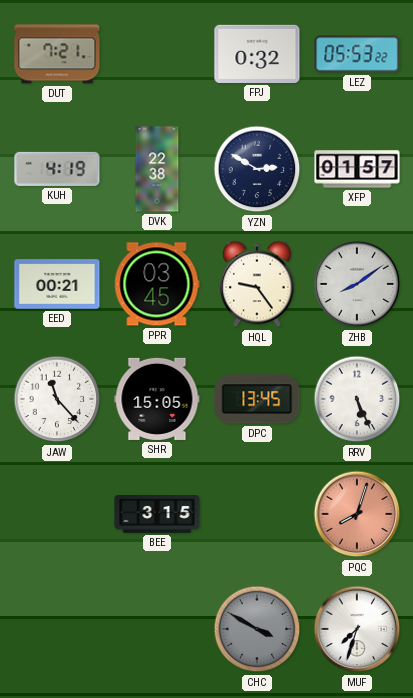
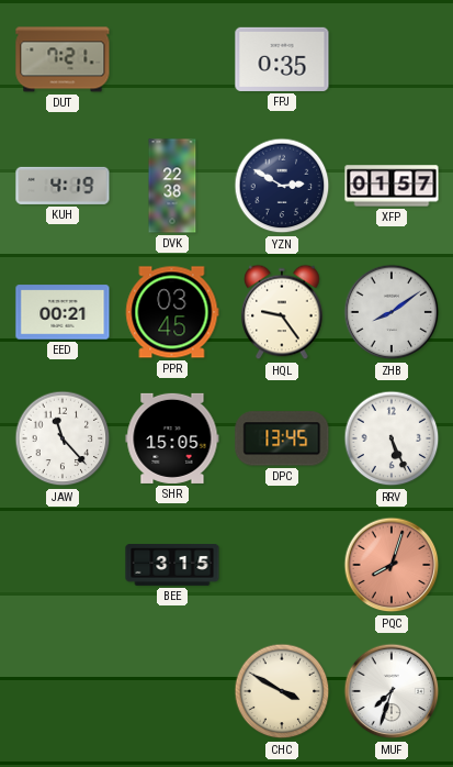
FPJ: 0:32 -> 0:35 (282, 59)
LEZ: 05:53 -> none (357, 54)
CHC dial: grey -> cream (282, 691)
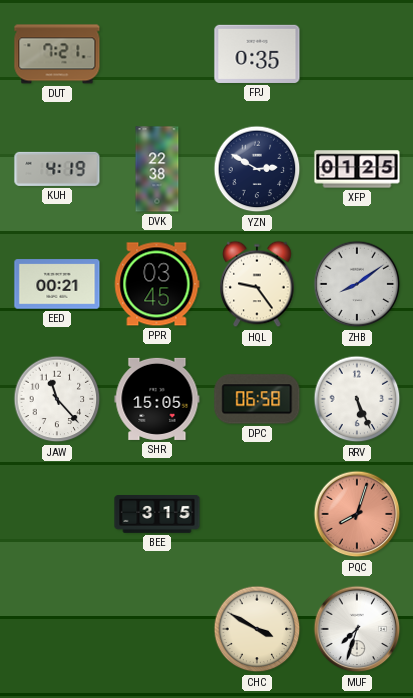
XFP: 01:57 -> 01:25 (357, 169)
DPC: 13:45 -> 06:58 (257, 399)
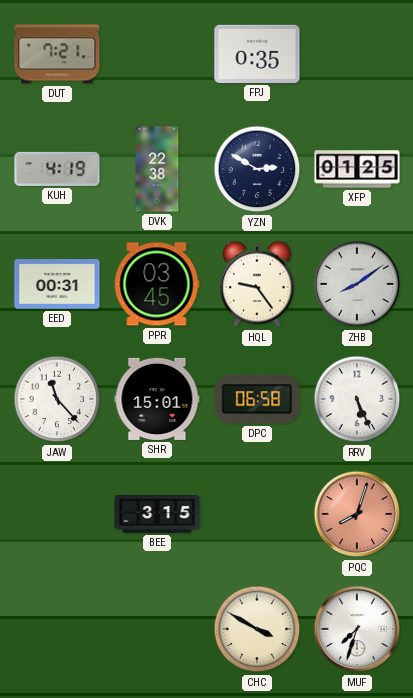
EED: 00:21 -> 00:31 (57, 284)
SHR: 15:05 -> 15:01 (157, 399)
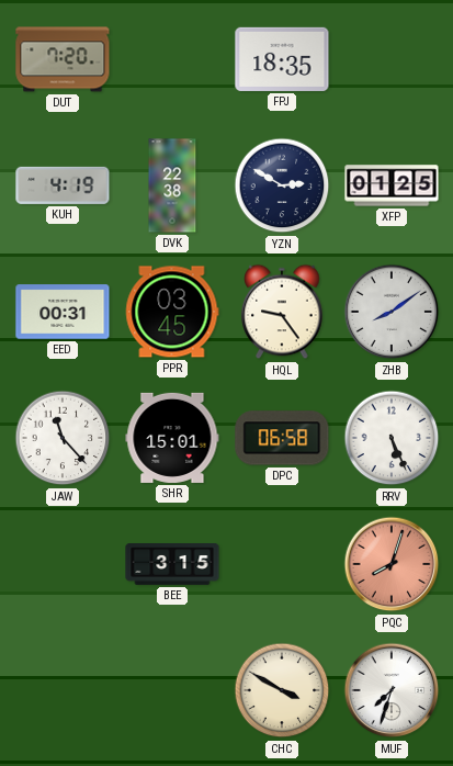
DUT: 7:21 -> 7:20 (63, 59)
FPJ: 0:35 -> 18:35 (282, 59)
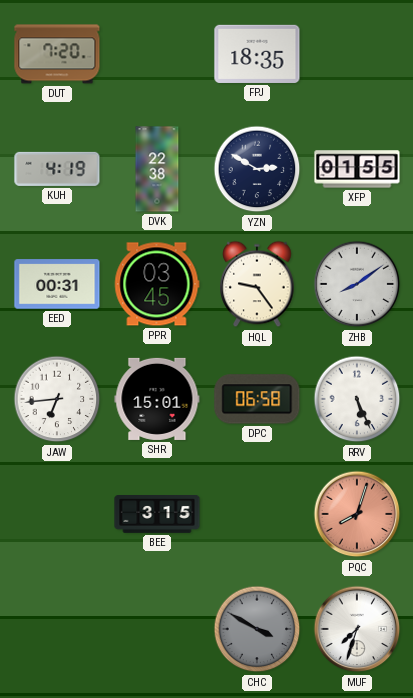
XFP: 01:25 -> 01:55 (357, 169)
JAW: 11:23 -> 6:44 (57, 399)
CHC dial: cream -> grey (257, 629)
